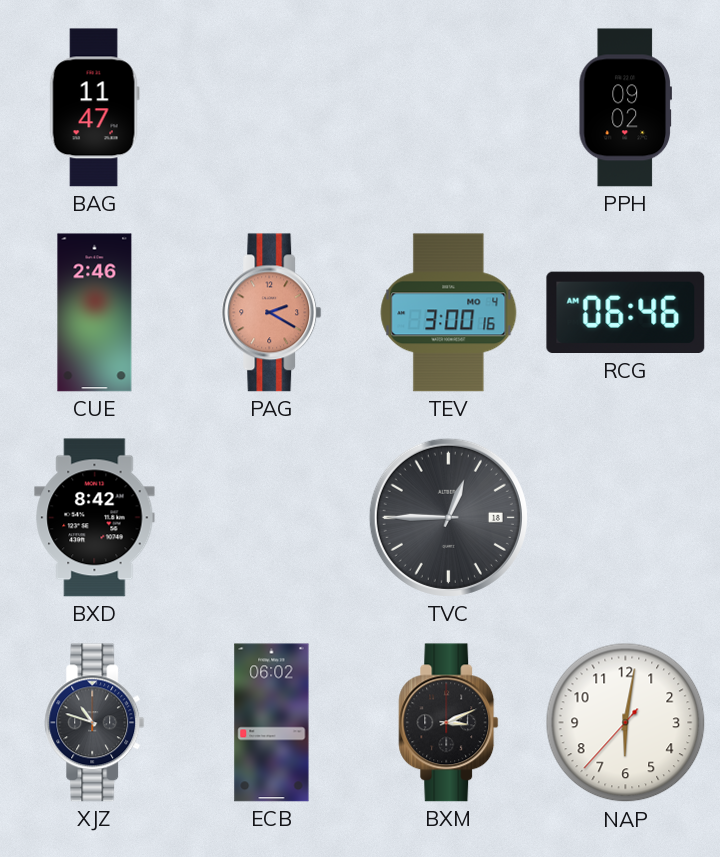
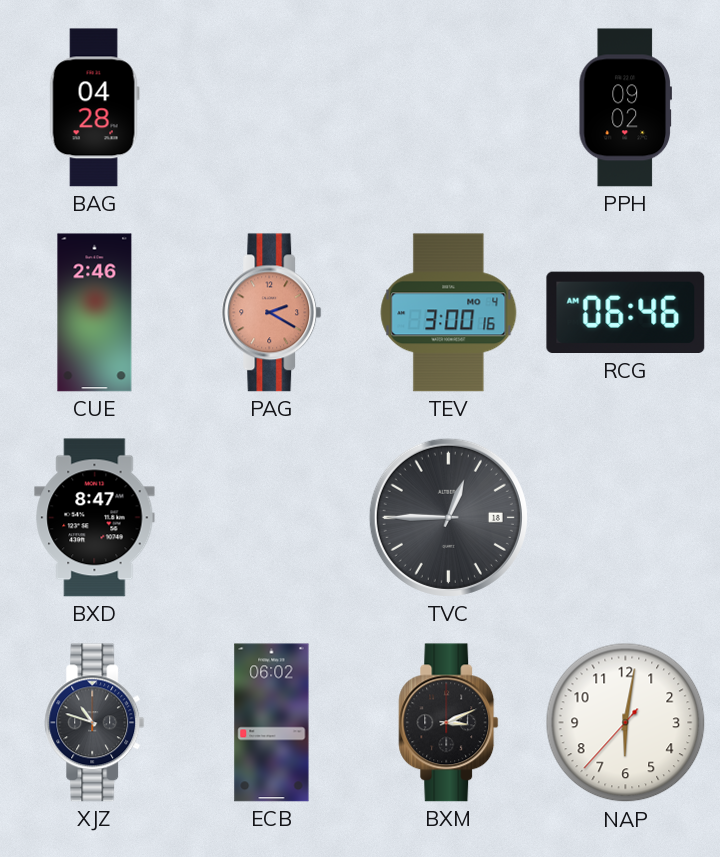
BAG: 11:47 -> 04:28 (94, 108)
BXD: 8:42 -> 8:47 (95, 518)
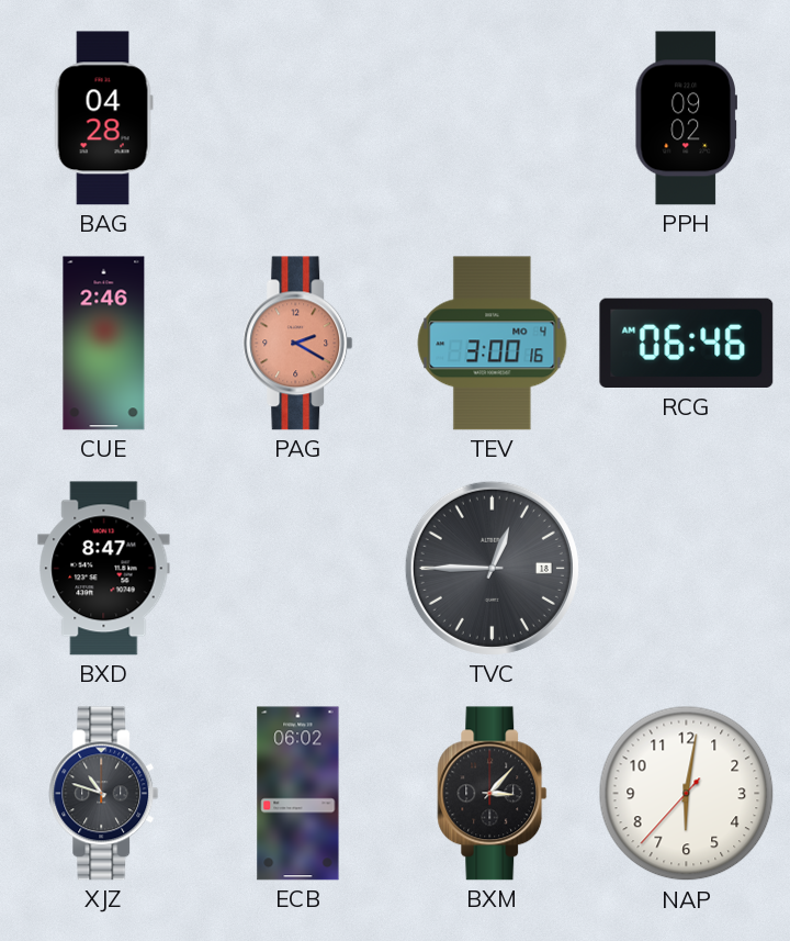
BXM: 3:11 -> 3:07 (493, 794)
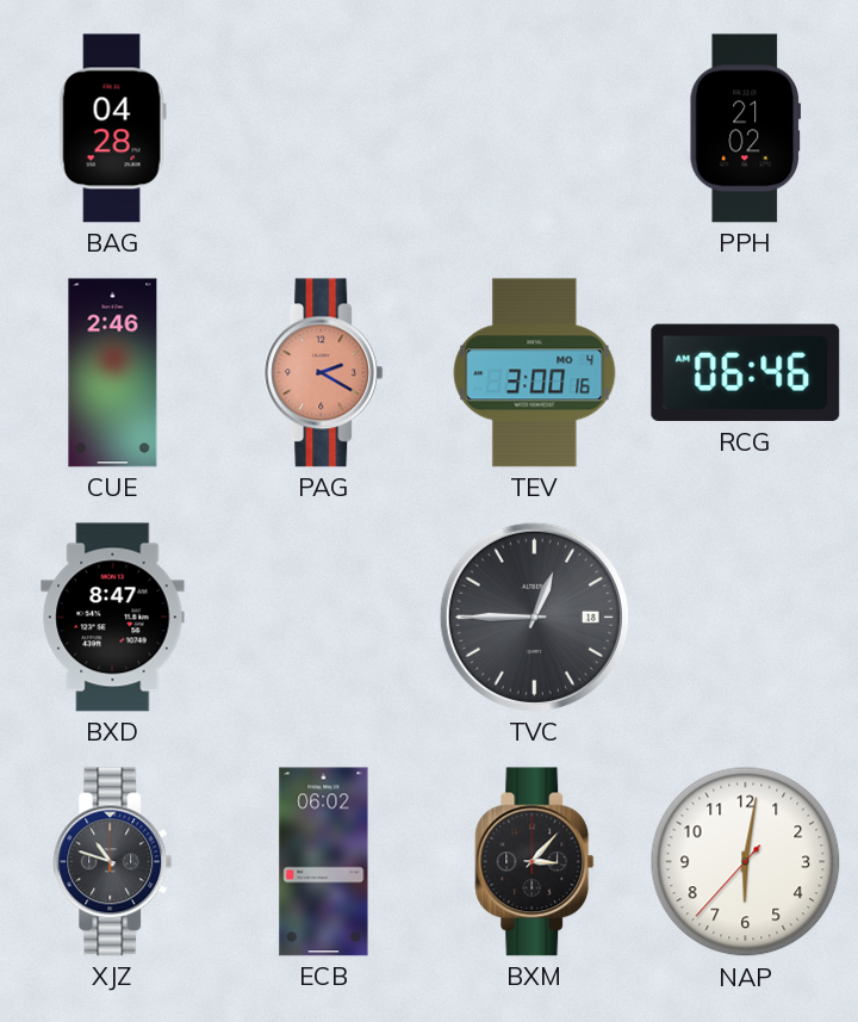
PPH: 09:02 -> 21:02 (745, 129)
